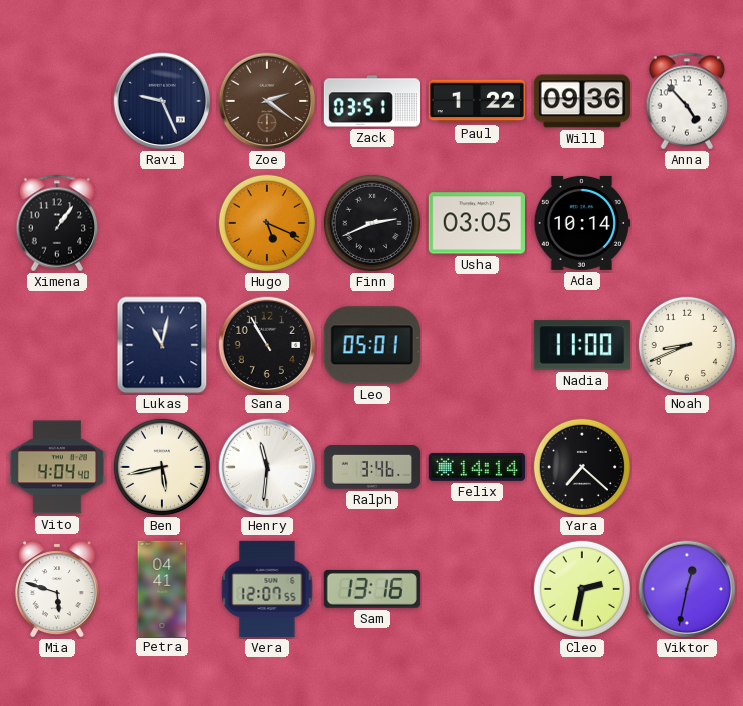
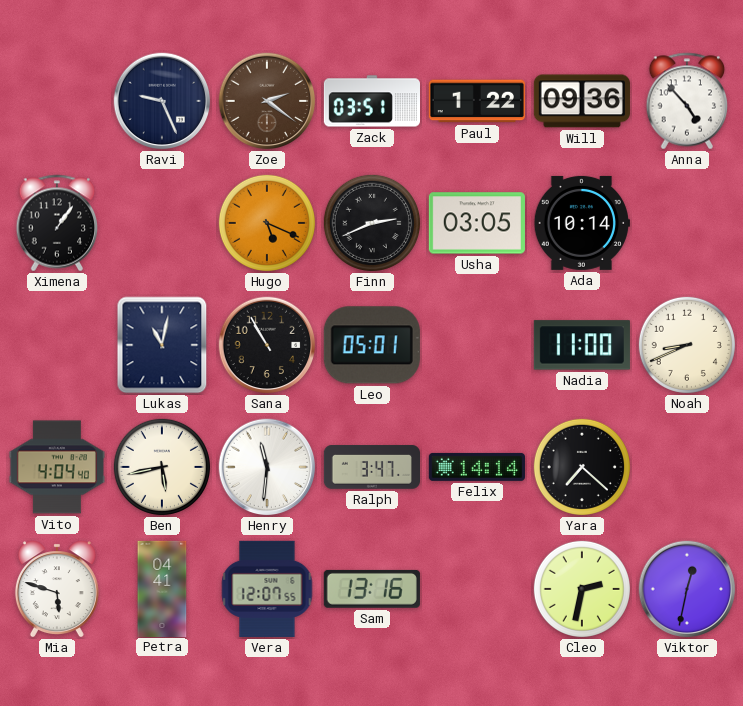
Ralph: 3:46 -> 3:47 (371, 467)
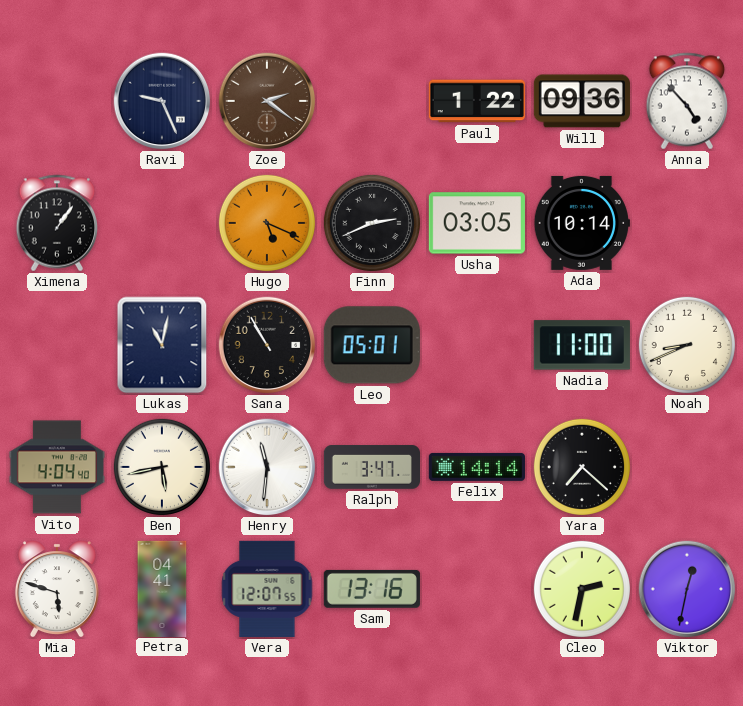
Zack: 03:51 -> none (371, 101)
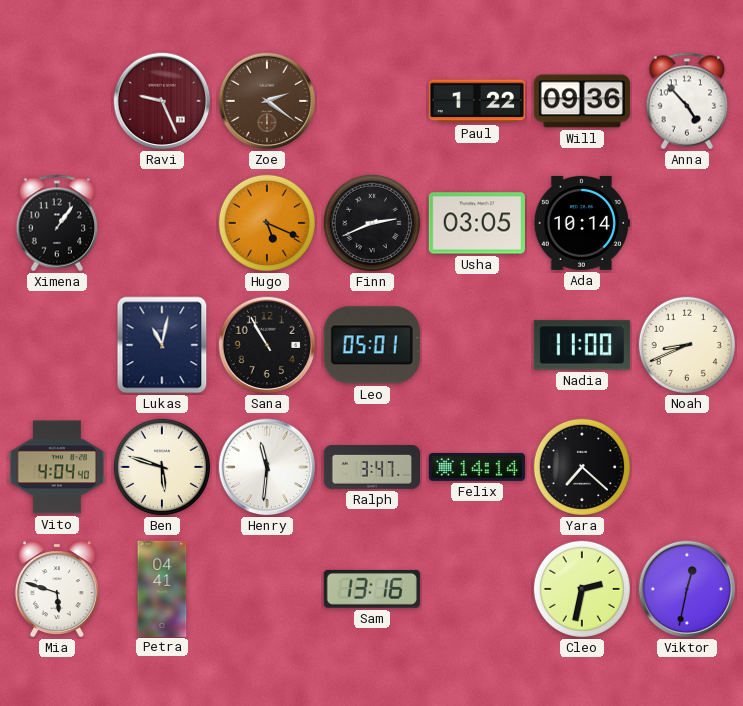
Ravi dial: navy -> burgundy (162, 101)
Ben: 5:43 -> 5:48 (162, 467)
Vera: 12:07 -> none (267, 589)
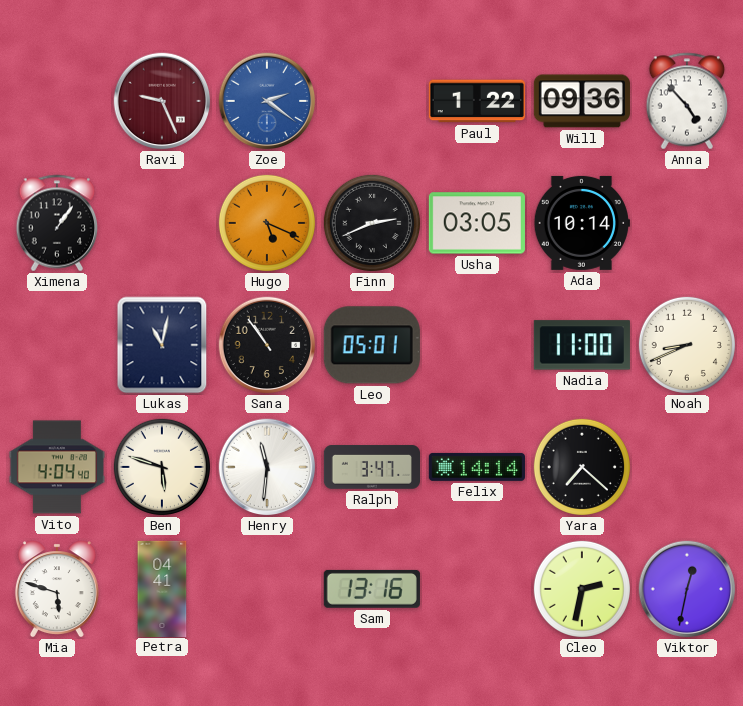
Zoe dial: brown -> blue (267, 101)
Sana: 10:55 -> 10:54 (267, 345)
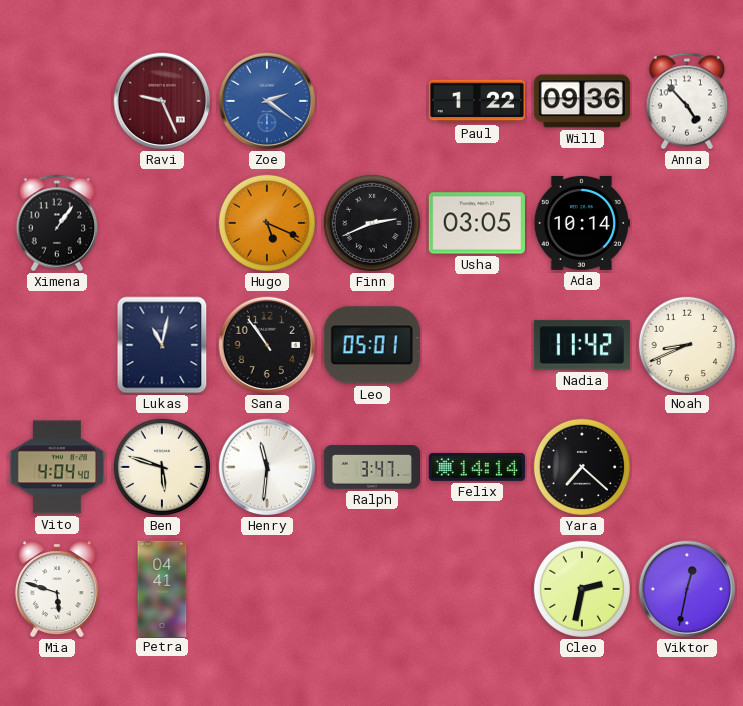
Nadia: 11:00 -> 11:42 (582, 345)
Sam: 13:16 -> none (372, 589)
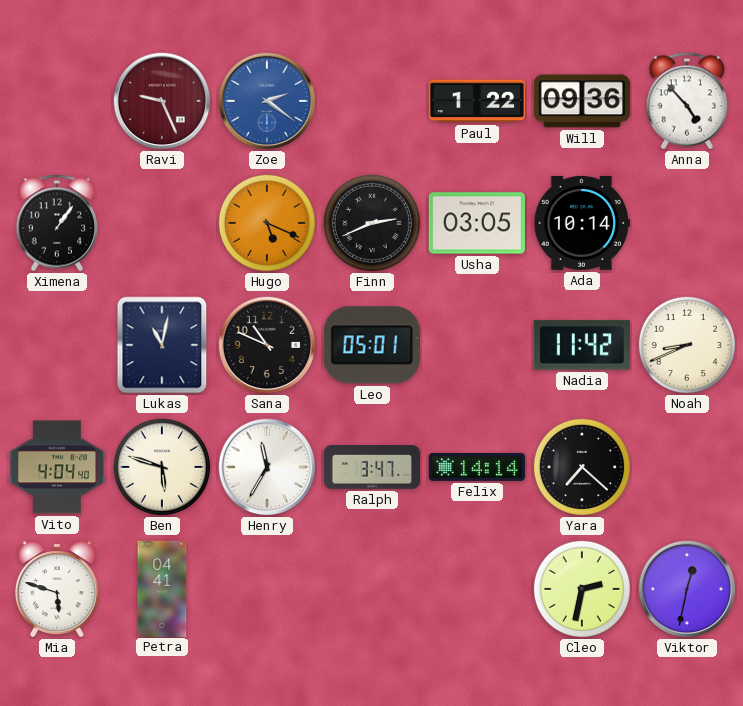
Sana: 10:54 -> 10:49 (267, 345)
Henry: 11:31 -> 11:35 (267, 467)
